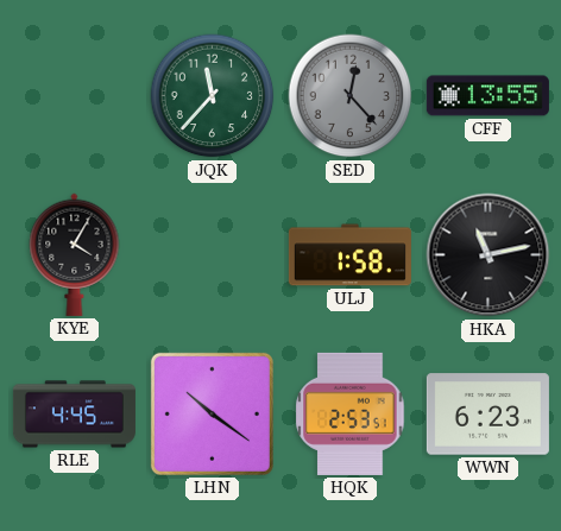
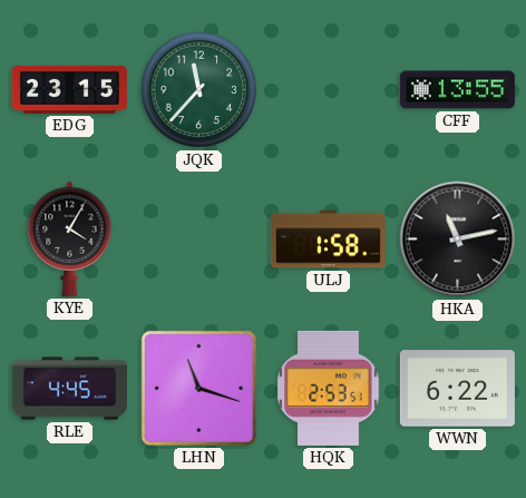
EDG: none -> 23:15 (69, 89)
SED: 12:23 -> none (351, 96)
LHN: 10:21 -> 11:18 (198, 388)
WWN: 6:23 -> 6:22 (457, 389)
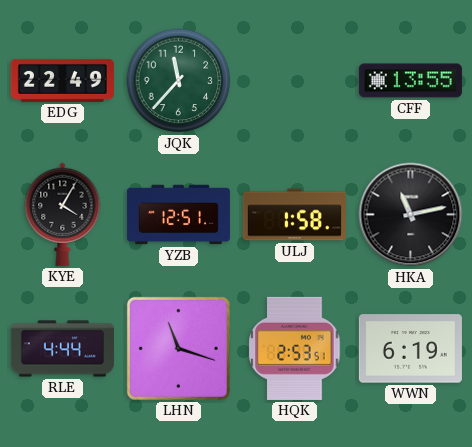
EDG: 23:15 -> 22:49 (62, 80)
YZB: none -> 12:51 (178, 215)
RLE: 4:45 -> 4:44 (62, 349)
WWN: 6:22 -> 6:19 (410, 349)
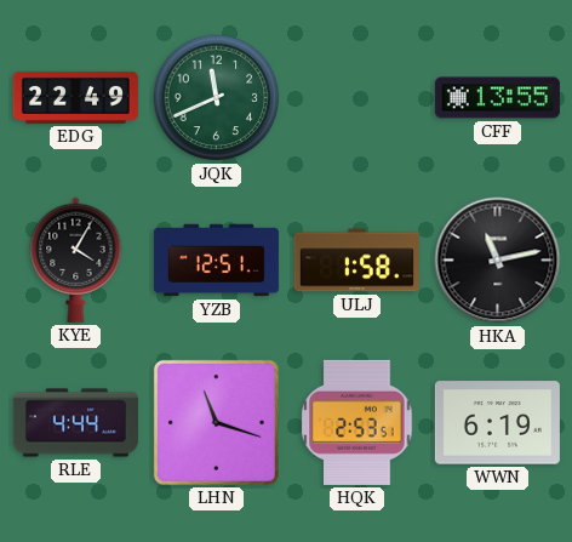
JQK: 11:37 -> 11:41 (217, 98)
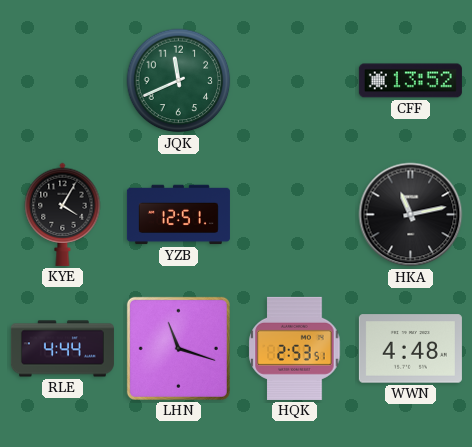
EDG: 22:49 -> none (75, 97)
CFF: 13:55 -> 13:52 (410, 81)
ULJ: 1:58 -> none (356, 261)
WWN: 6:19 -> 4:48 (410, 349)
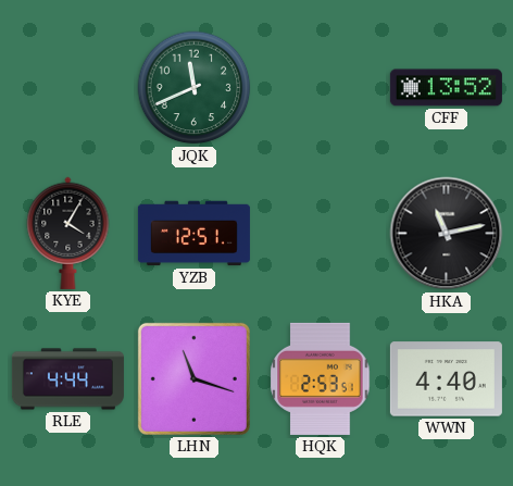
WWN: 4:48 -> 4:40 (446, 379)
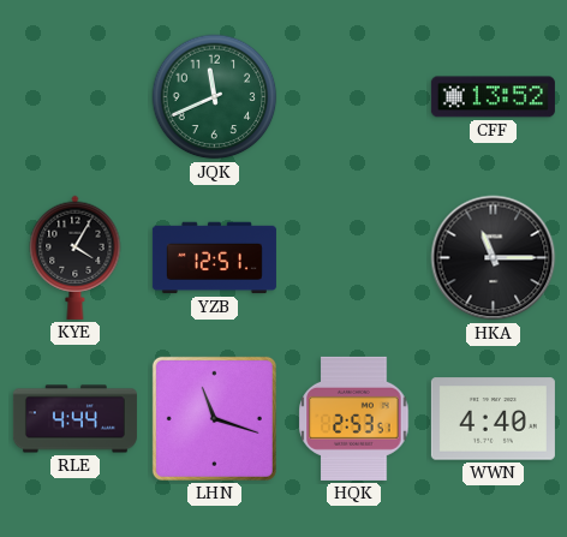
HKA: 11:13 -> 11:15 (494, 258)
